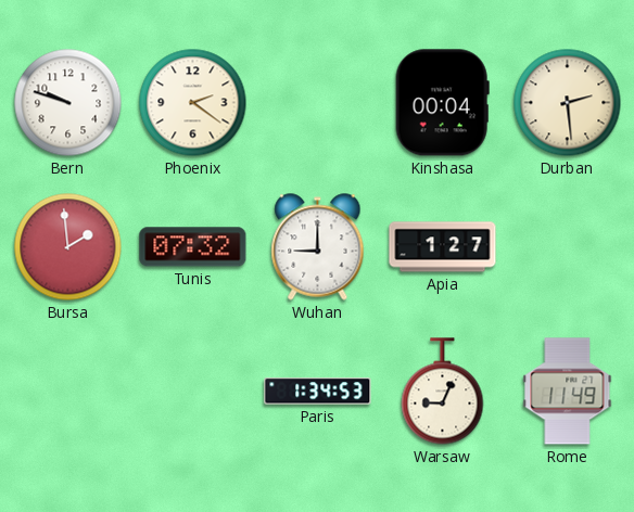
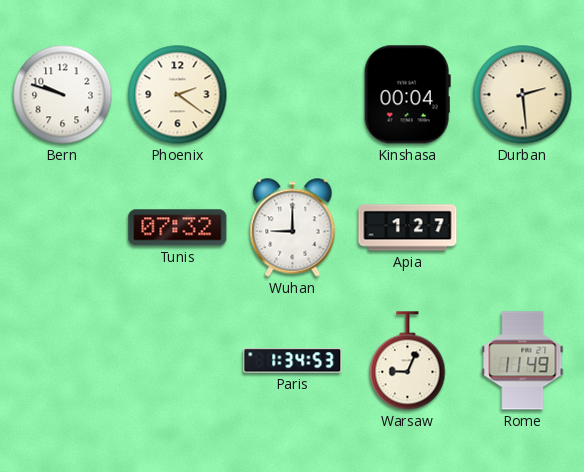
Bursa: 1:59 -> none (68, 247)
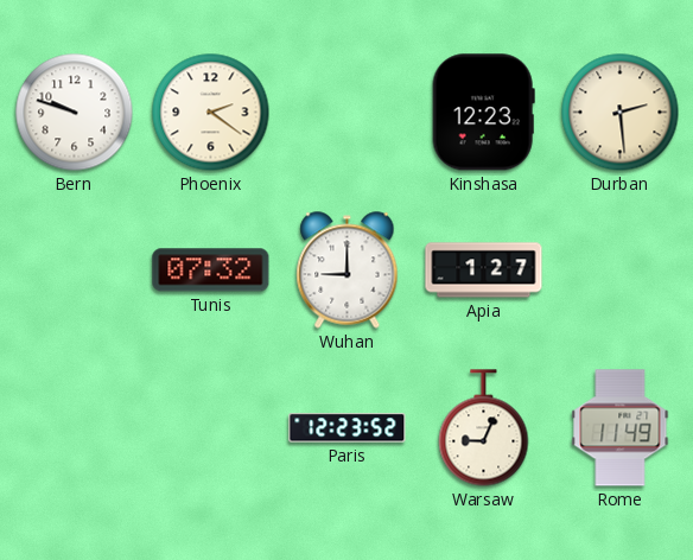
Kinshasa: 00:04 -> 12:23 (483, 113)
Paris: 1:34 -> 12:23 (348, 428)
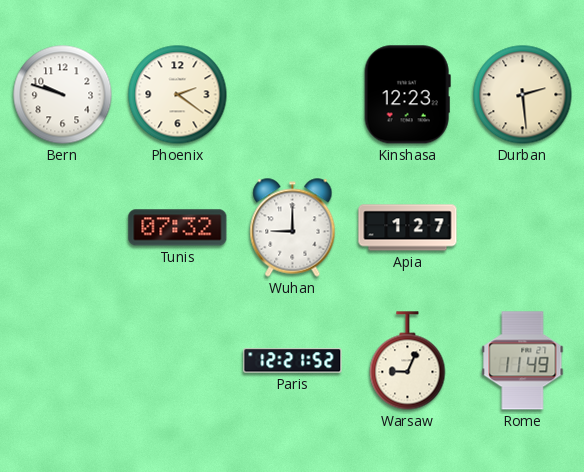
Paris: 12:23 -> 12:21 (293, 361)
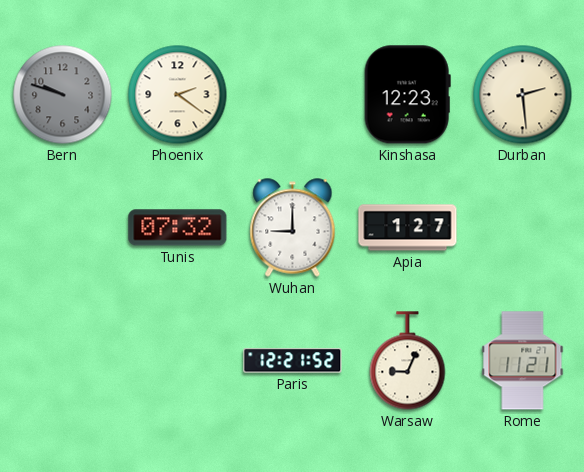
Bern dial: white -> grey (63, 95)
Rome: 11:49 -> 11:21 (523, 361)
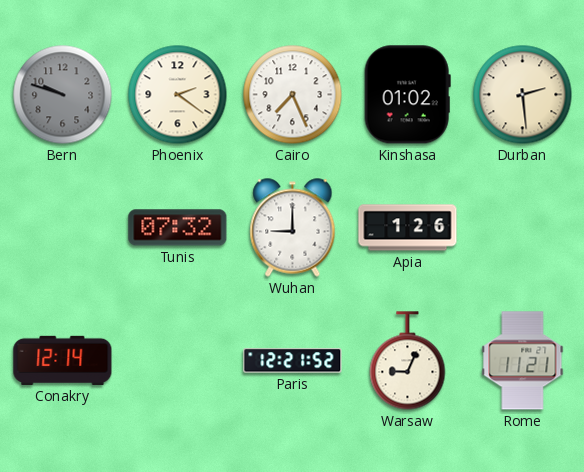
Cairo: none -> 7:26 (293, 95)
Kinshasa: 12:23 -> 01:02 (407, 95)
Apia: 1:27 -> 1:26 (408, 228)
Conakry: none -> 12:14 (63, 360)
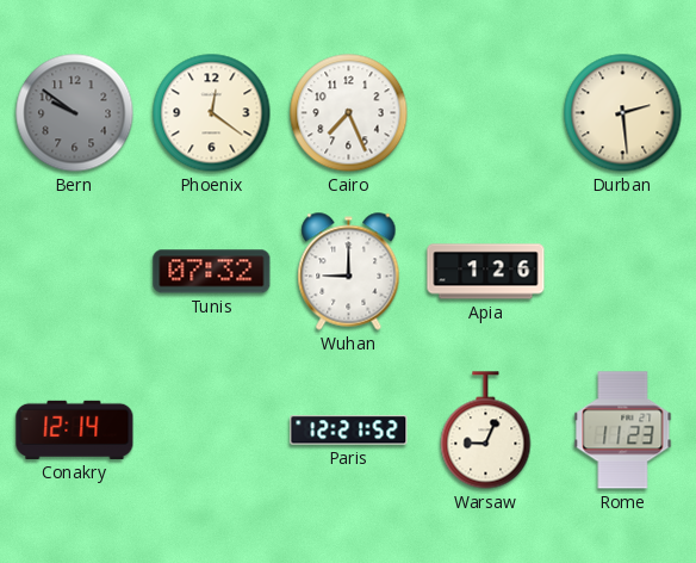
Bern: 9:48 -> 9:51 (75, 113)
Phoenix: 2:21 -> 12:21 (212, 113)
Kinshasa: 01:02 -> none (407, 95)
Rome: 11:21 -> 11:23 (623, 431)
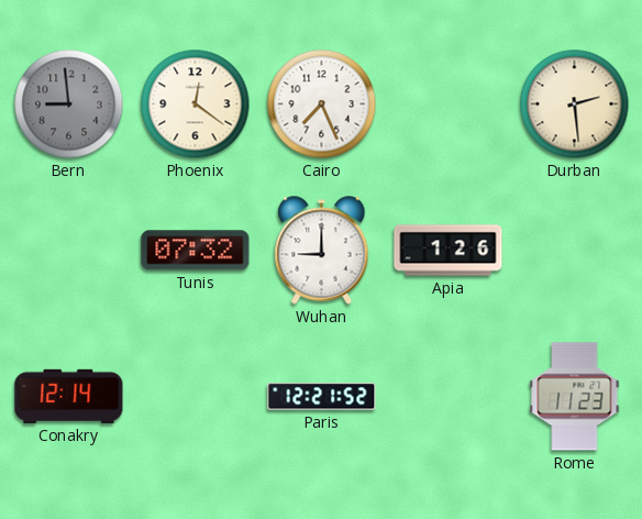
Bern: 9:51 -> 8:59 (69, 104)
Warsaw: 9:04 -> none (486, 431)
